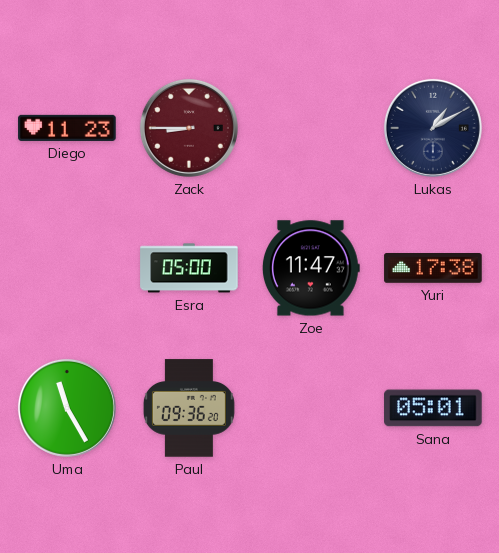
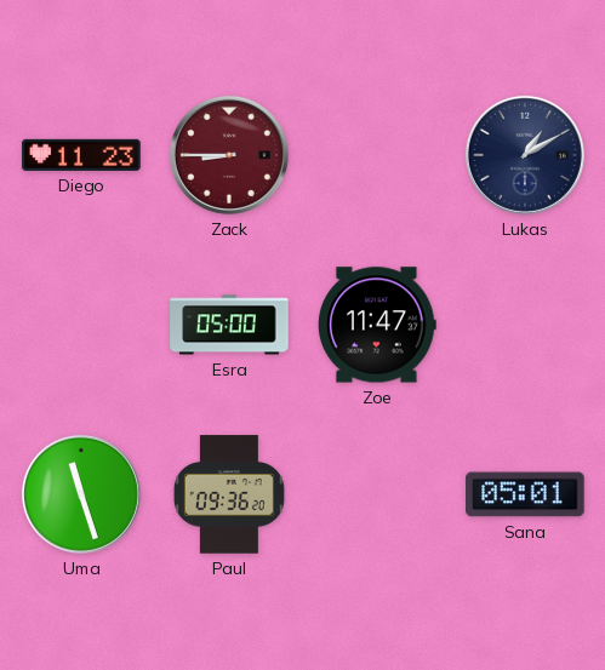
Yuri: 17:38 -> none (433, 269)
Uma: 11:25 -> 11:27 (81, 494)
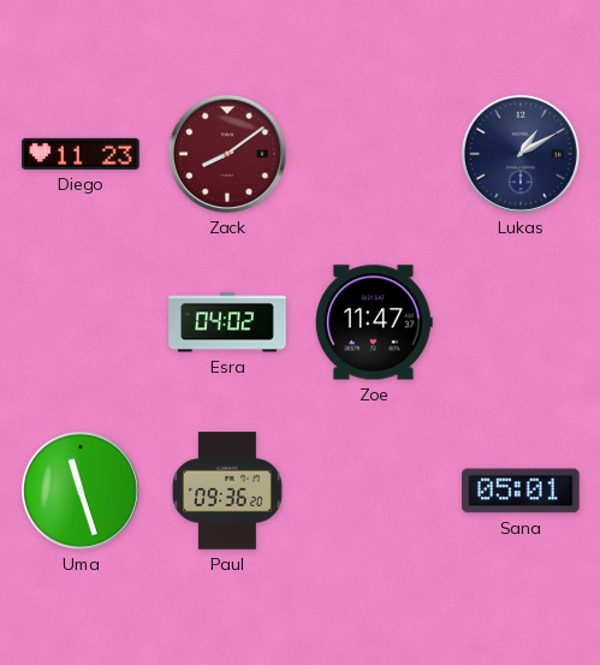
Zack: 8:45 -> 8:09 (227, 154)
Esra: 05:00 -> 04:02 (227, 322)
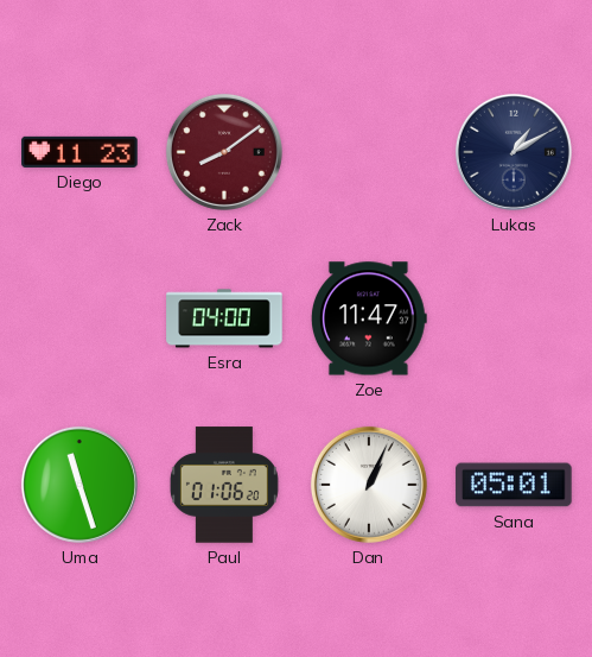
Esra: 04:02 -> 04:00 (224, 318)
Paul: 09:36 -> 01:06 (224, 485)
Dan: none -> 1:04 (369, 485)
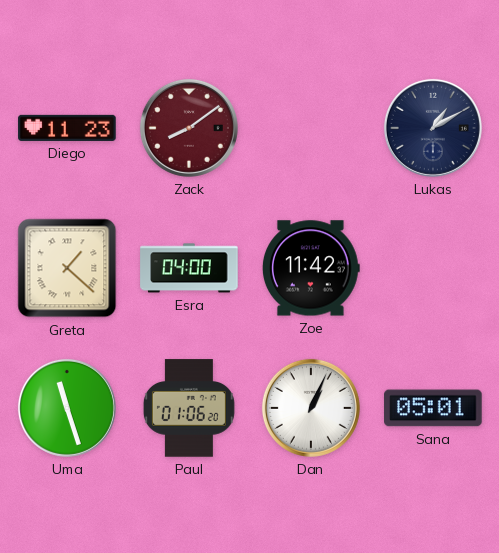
Greta: none -> 1:22 (67, 268)
Zoe: 11:47 -> 11:42 (311, 268)
